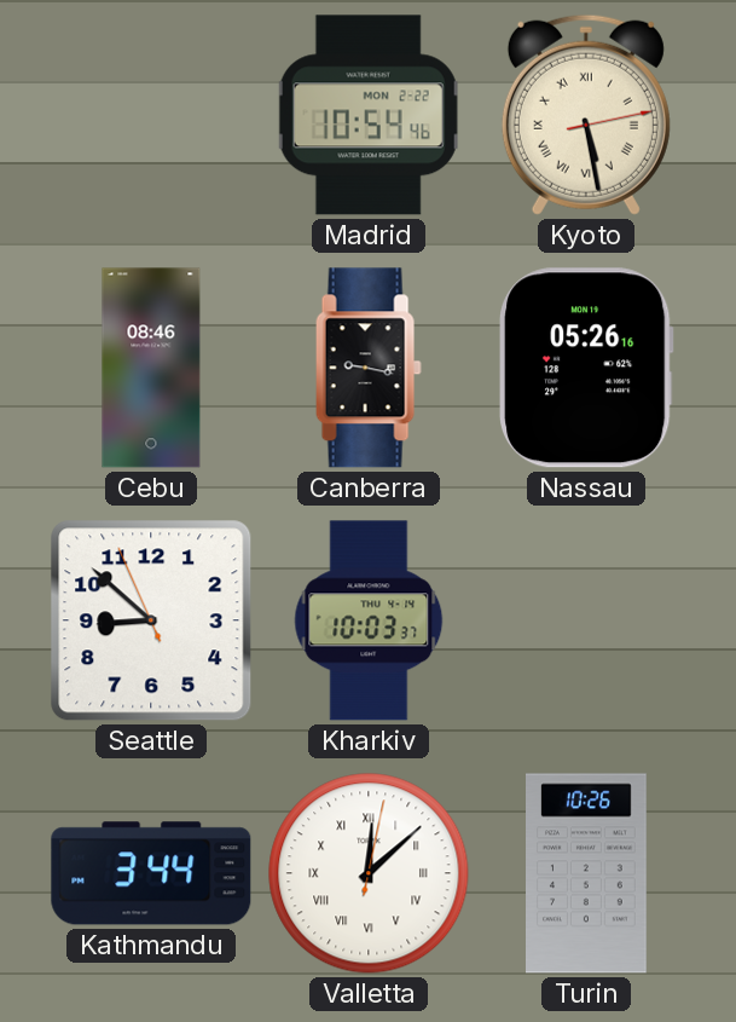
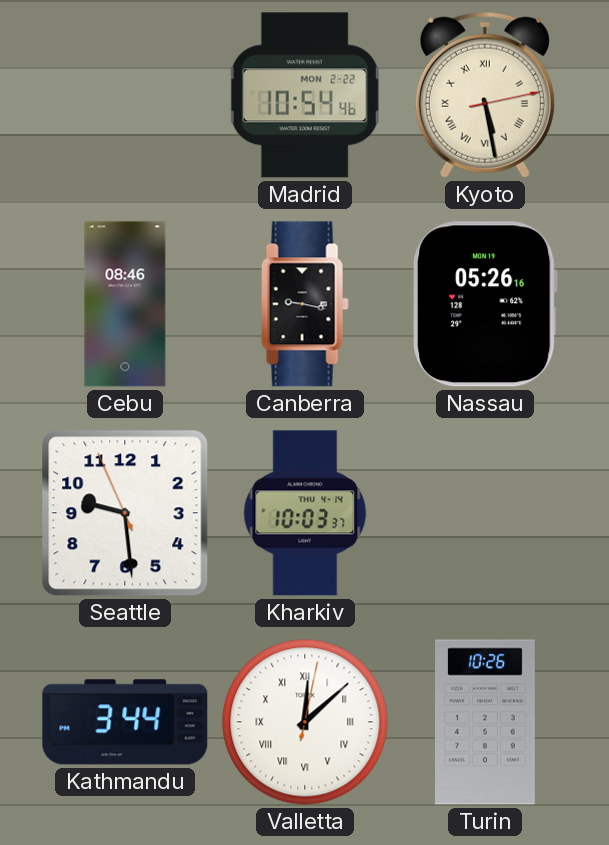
Seattle: 8:51 -> 9:28 (125, 513)
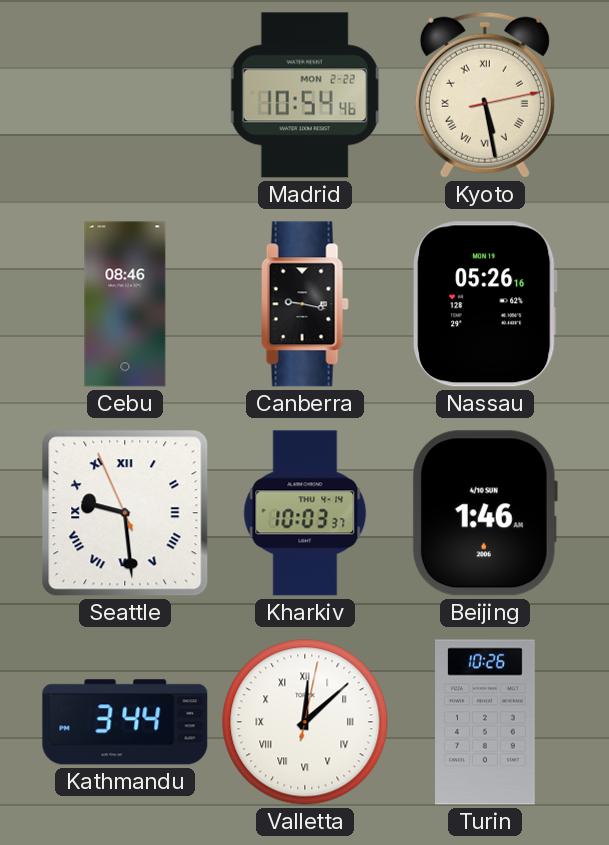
Seattle numerals: Arabic -> Roman (125, 513)
Beijing: none -> 1:46 (485, 513)
